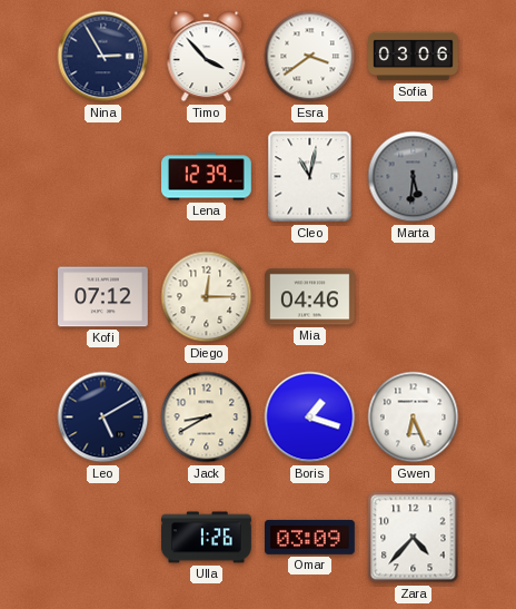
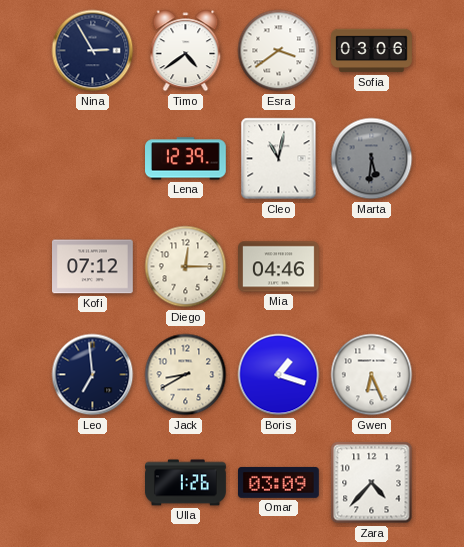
Timo: 3:53 -> 4:39 (186, 51)
Leo: 5:10 -> 6:59 (93, 375)
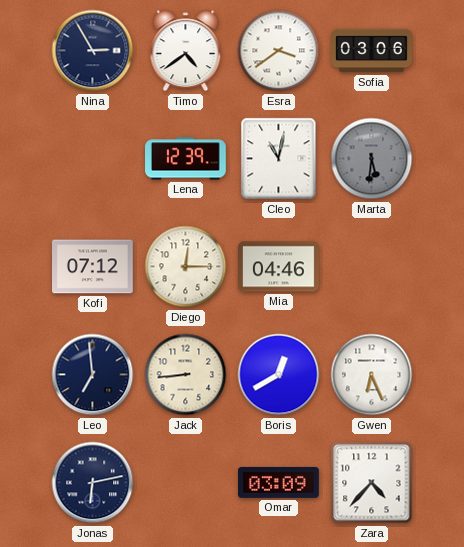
Jack: 8:40 -> 8:44 (186, 375)
Boris: 1:18 -> 12:40 (279, 375)
Jonas: none -> 6:13 (93, 483)
Ulla: 1:26 -> none (186, 483)
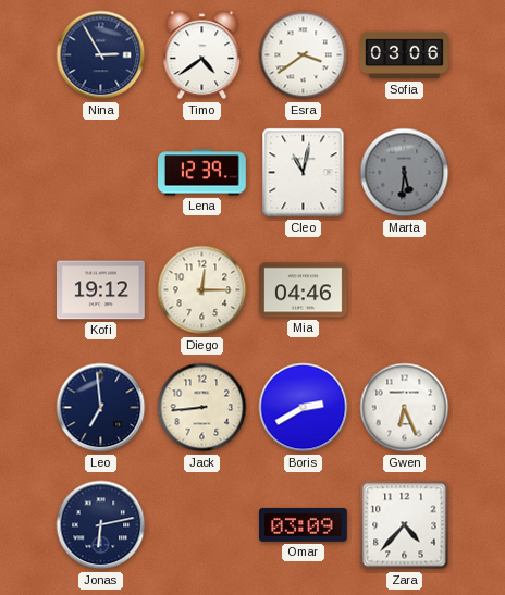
Kofi: 07:12 -> 19:12 (101, 290)
Boris: 12:40 -> 2:40 (304, 408)
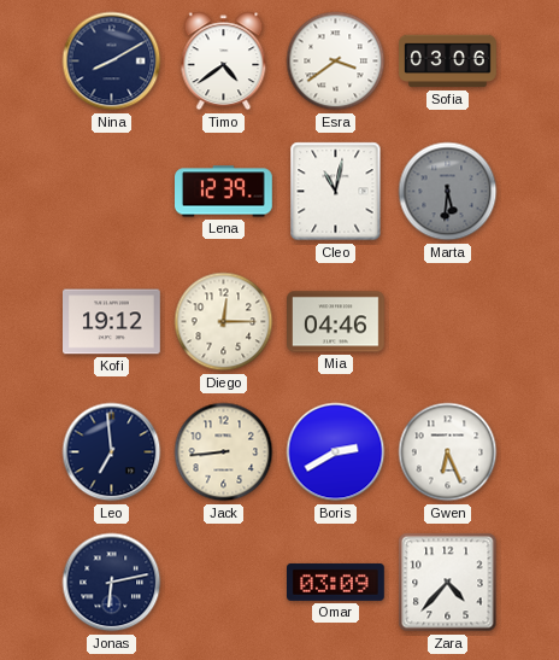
Nina: 2:55 -> 8:10 (112, 62)
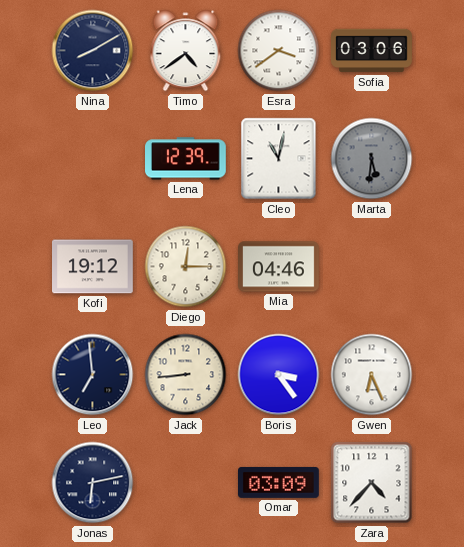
Boris: 2:40 -> 3:24 (279, 375)
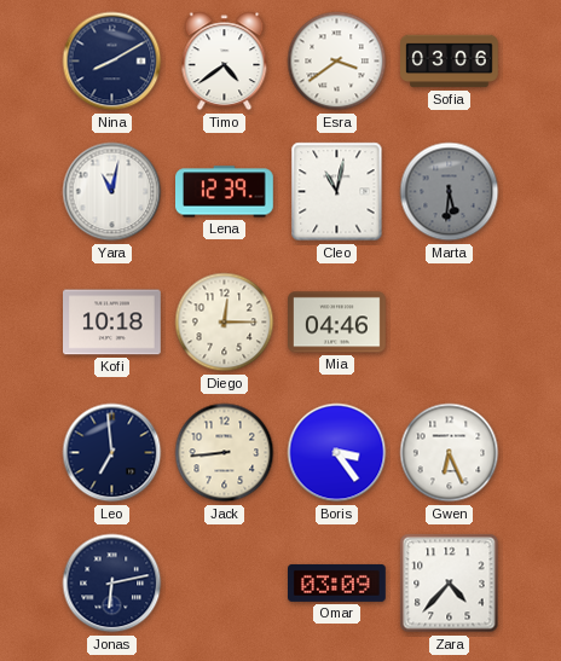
Yara: none -> 11:02 (112, 192)
Kofi: 19:12 -> 10:18 (112, 323)
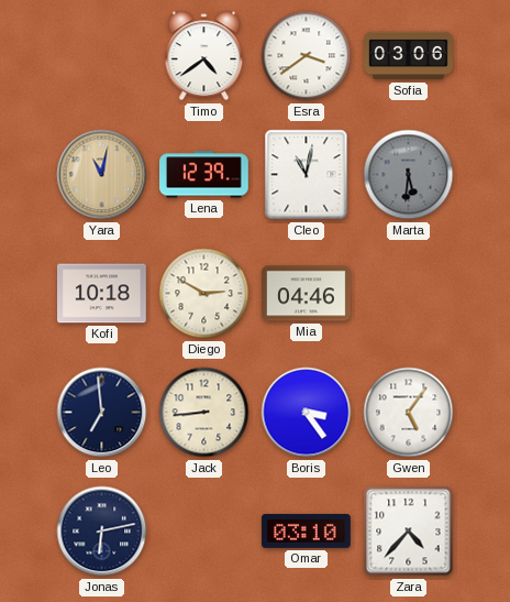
Nina: 8:10 -> none (112, 62)
Yara dial: white -> champagne (102, 175)
Diego: 12:15 -> 2:50 (204, 294)
Gwen: 6:26 -> 5:06 (409, 413)
Omar: 03:09 -> 03:10 (307, 530)
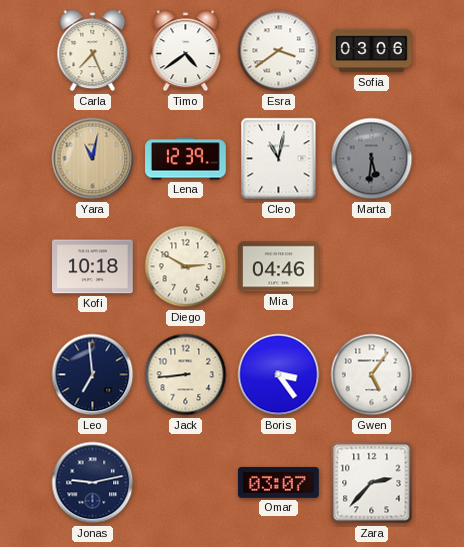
Carla: none -> 7:26 (93, 51)
Jonas: 6:13 -> 9:13 (93, 483)
Omar: 03:10 -> 03:07 (279, 482)
Zara: 4:37 -> 2:37 (372, 483)
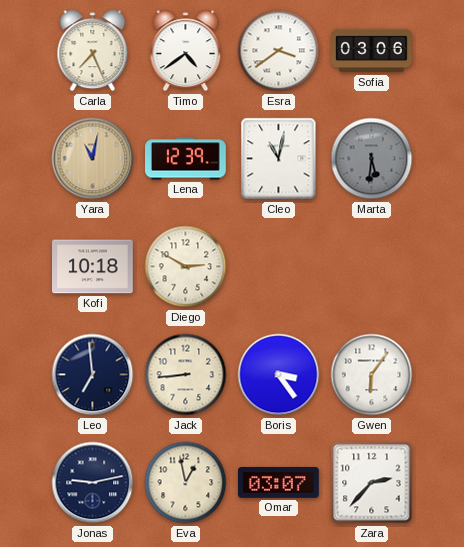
Mia: 04:46 -> none (279, 267)
Gwen: 5:06 -> 6:06 (372, 375)
Eva: none -> 12:58 (186, 483)
